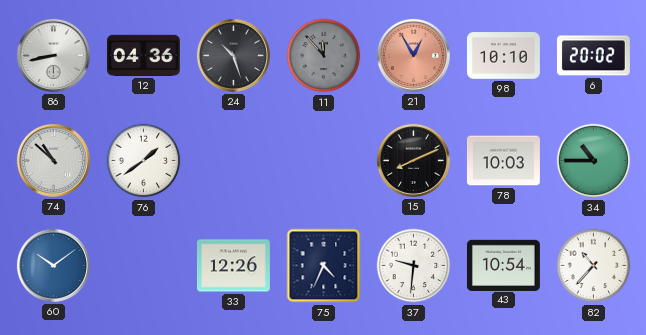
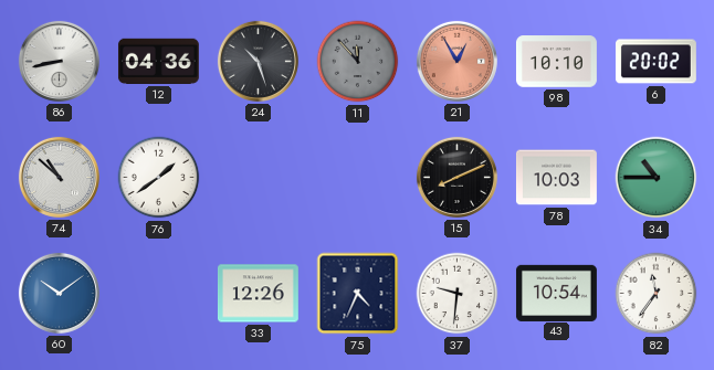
82: 10:37 -> 11:36 (657, 294)
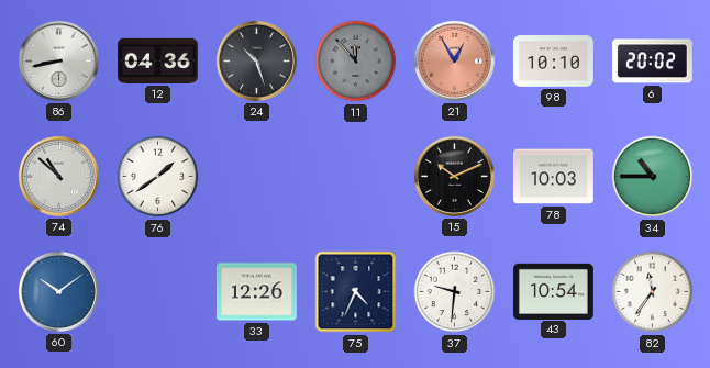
15: 8:11 -> 10:11 (454, 176)
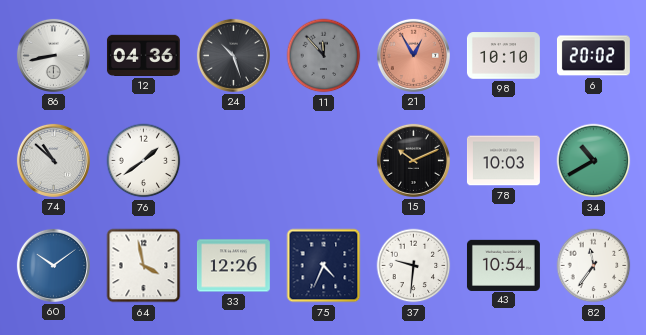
34: 10:45 -> 10:40 (594, 161)
64: none -> 3:58 (144, 266)
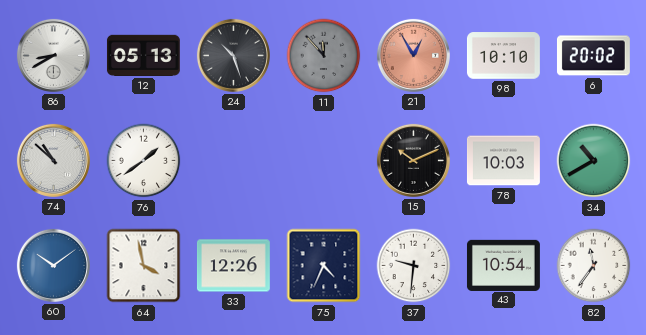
86: 8:43 -> 8:40 (53, 55)
12: 04:36 -> 05:13 (143, 55)
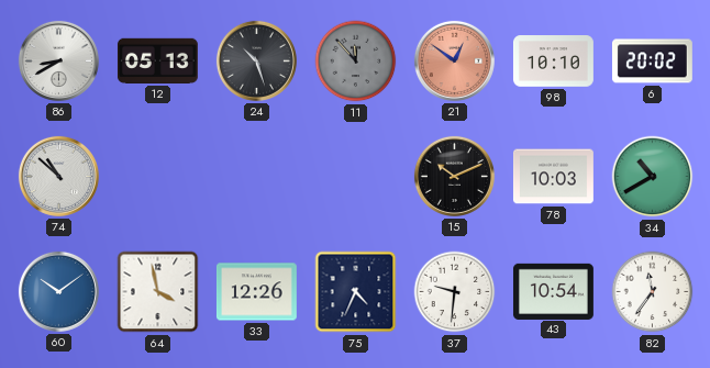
21: 12:55 -> 12:51 (454, 60)
76: 1:39 -> none (144, 161)
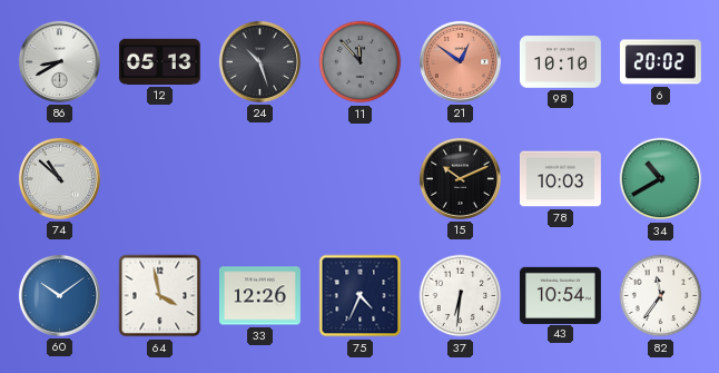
37: 9:31 -> 6:31 (461, 296)
